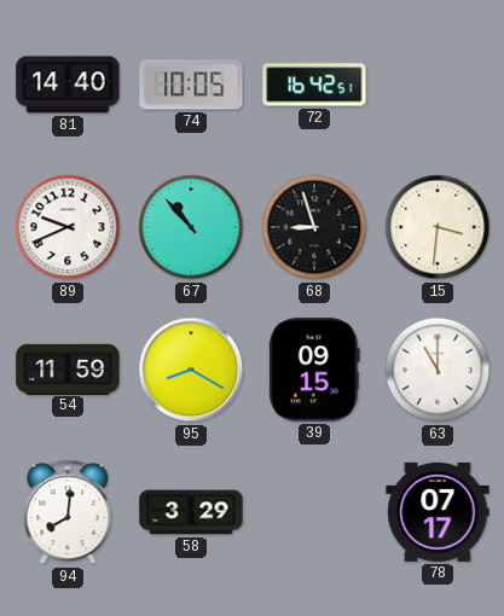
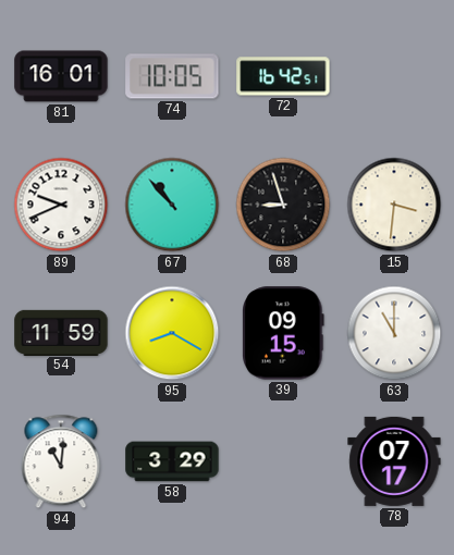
81: 14:40 -> 16:01 (61, 76)
94: 8:01 -> 11:01 (61, 461)
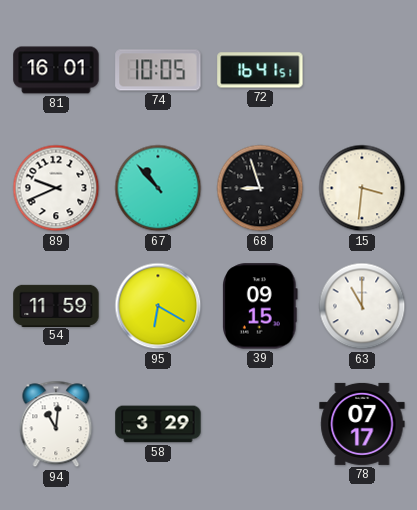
72: 16:42 -> 16:41 (260, 70)
95: 8:20 -> 6:20 (158, 306)
